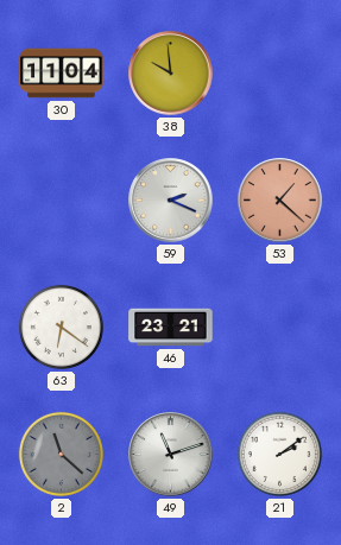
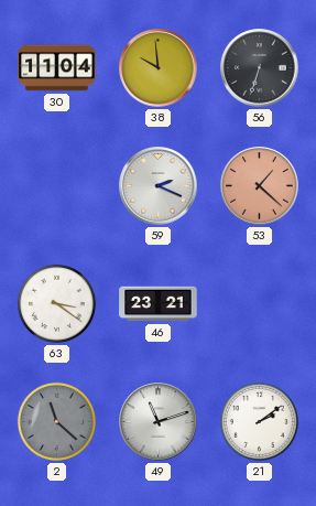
56: none -> 6:33 (260, 68)
63: 6:21 -> 3:21 (56, 303)
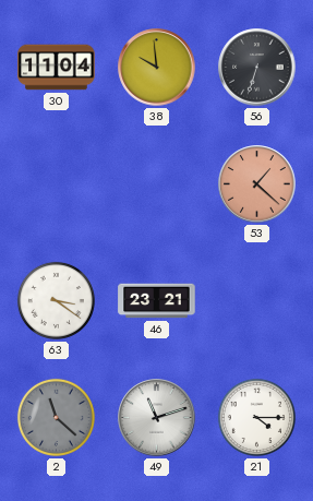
59: 2:19 -> none (159, 186)
21: 2:09 -> 4:15 (256, 417)
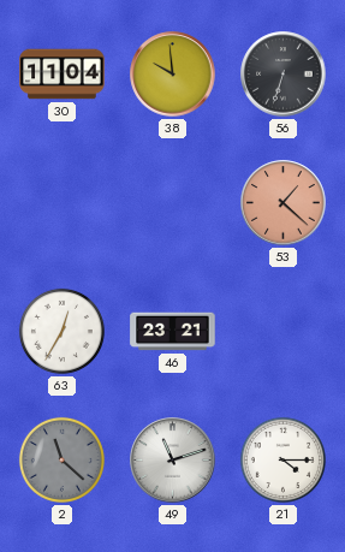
63: 3:21 -> 12:35 (61, 331)
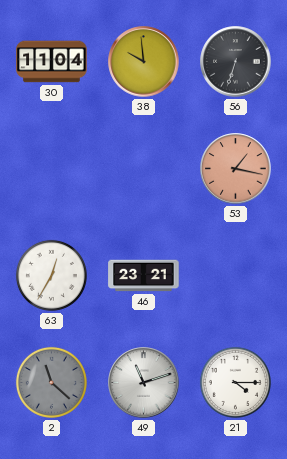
53: 1:22 -> 1:17 (236, 169)
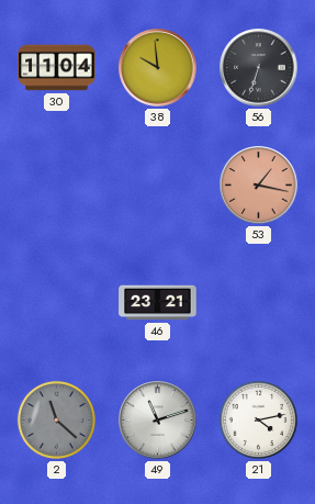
63: 12:35 -> none (51, 275)
21: 4:15 -> 4:13 (258, 419)
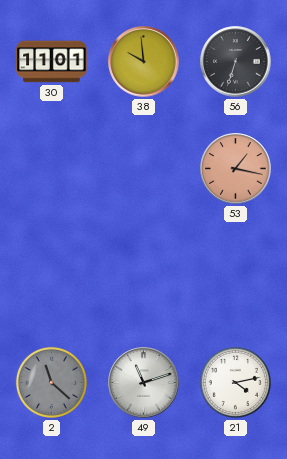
30: 11:04 -> 11:01 (52, 62)
46: 23:21 -> none (158, 303)
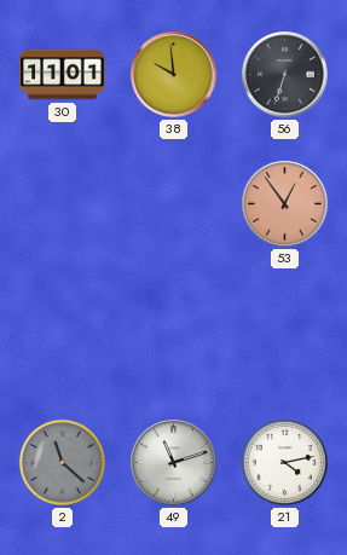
53: 1:17 -> 12:54 (285, 204)
